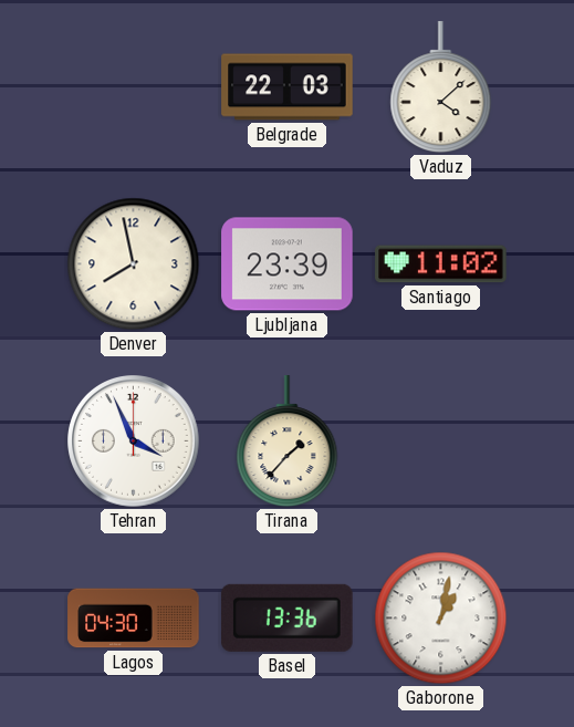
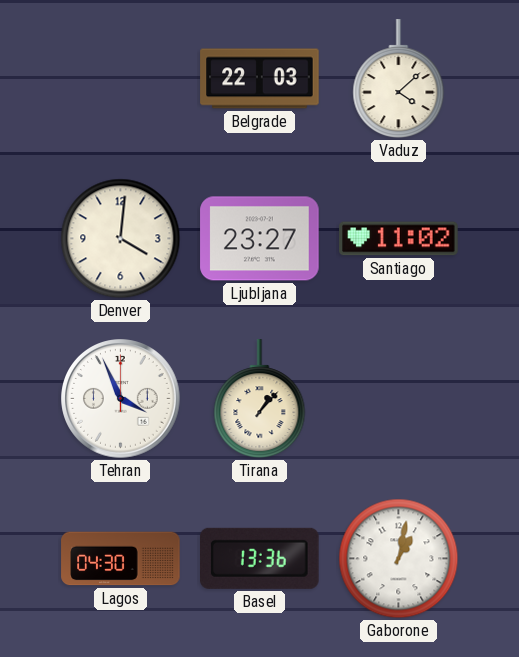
Denver: 7:58 -> 4:01 (121, 239)
Ljubljana: 23:39 -> 23:27 (260, 239)
Tirana: 1:37 -> 1:07 (260, 399)
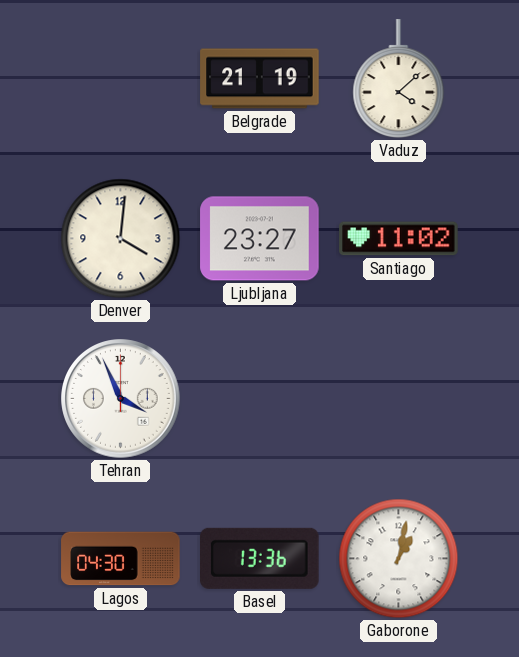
Belgrade: 22:03 -> 21:19 (260, 79)
Tirana: 1:07 -> none (260, 399)
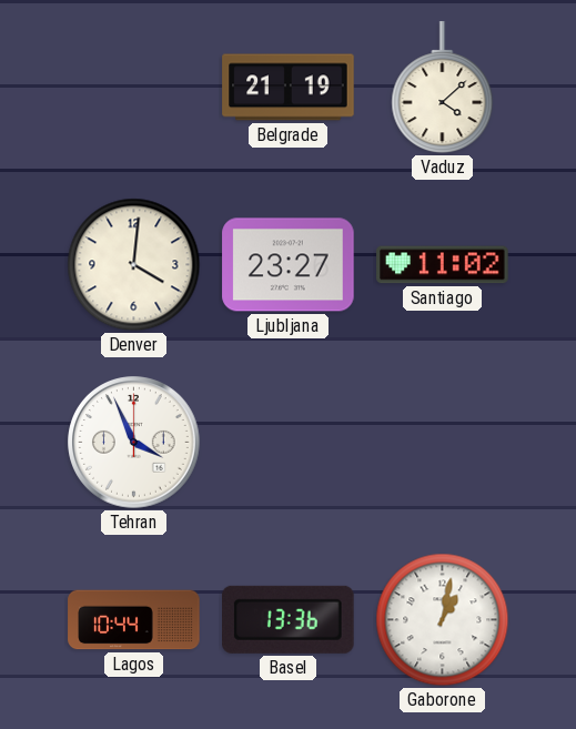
Lagos: 04:30 -> 10:44 (134, 620)
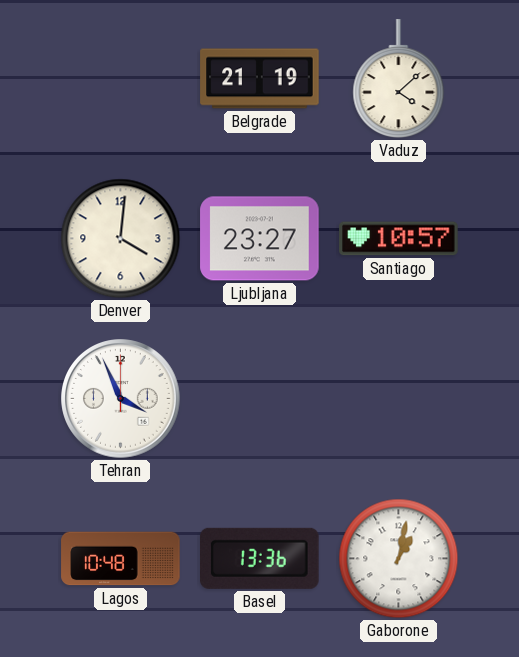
Santiago: 11:02 -> 10:57 (399, 239)
Lagos: 10:44 -> 10:48 (121, 559)
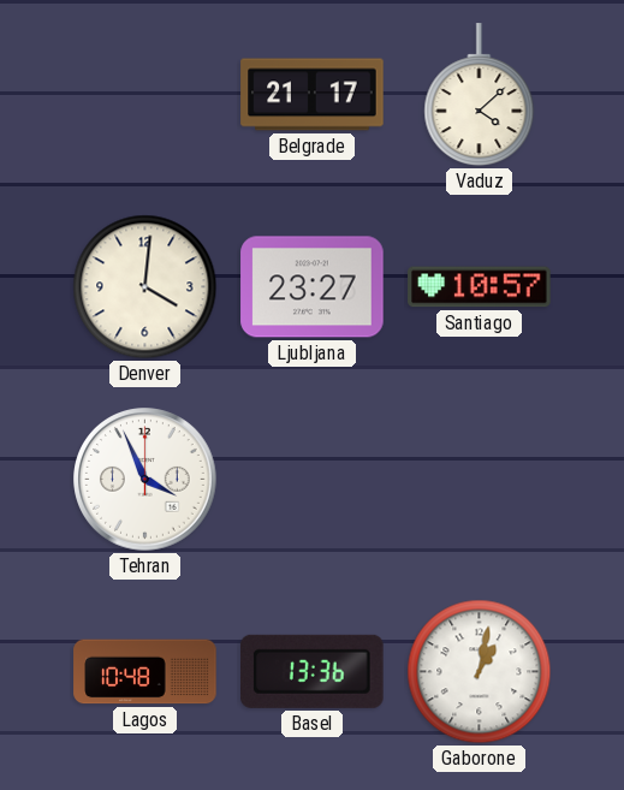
Belgrade: 21:19 -> 21:17 (313, 95)
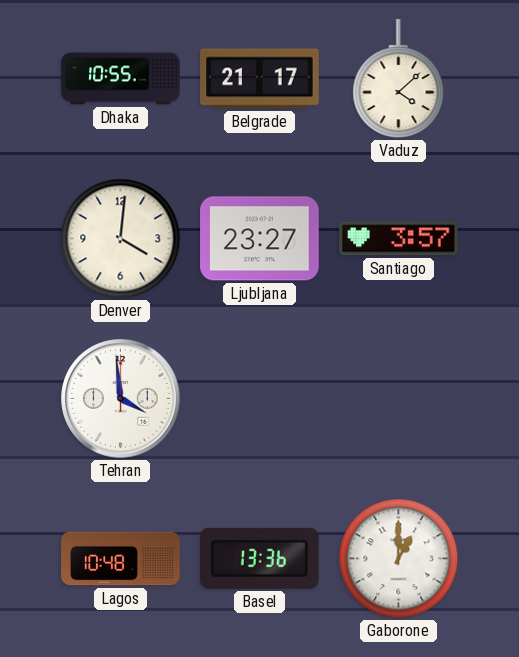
Dhaka: none -> 10:55 (121, 79)
Santiago: 10:57 -> 3:57 (399, 239)
Tehran: 3:56 -> 3:59 (121, 399)
Gaborone: 1:02 -> 1:00 (399, 559)
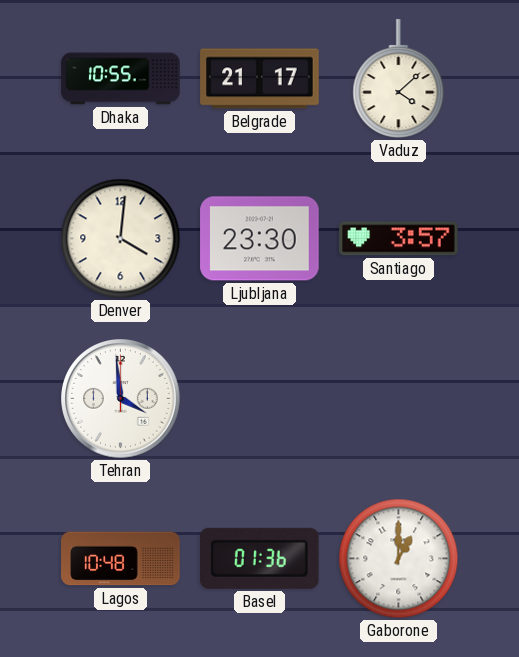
Ljubljana: 23:27 -> 23:30 (260, 239)
Basel: 13:36 -> 01:36 (260, 558)
